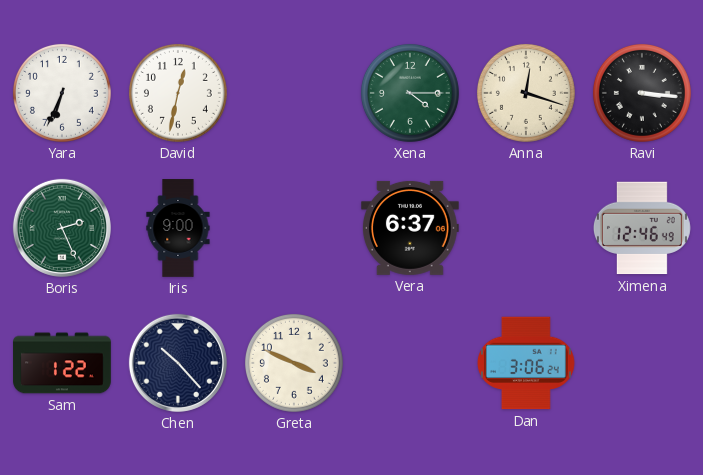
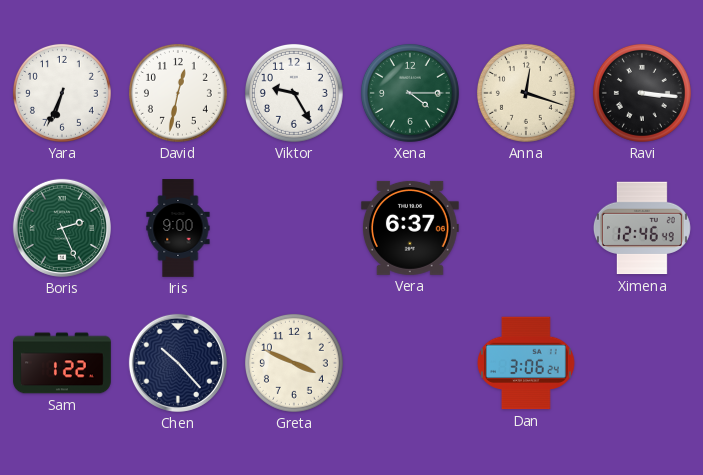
Viktor: none -> 9:25 (294, 93)
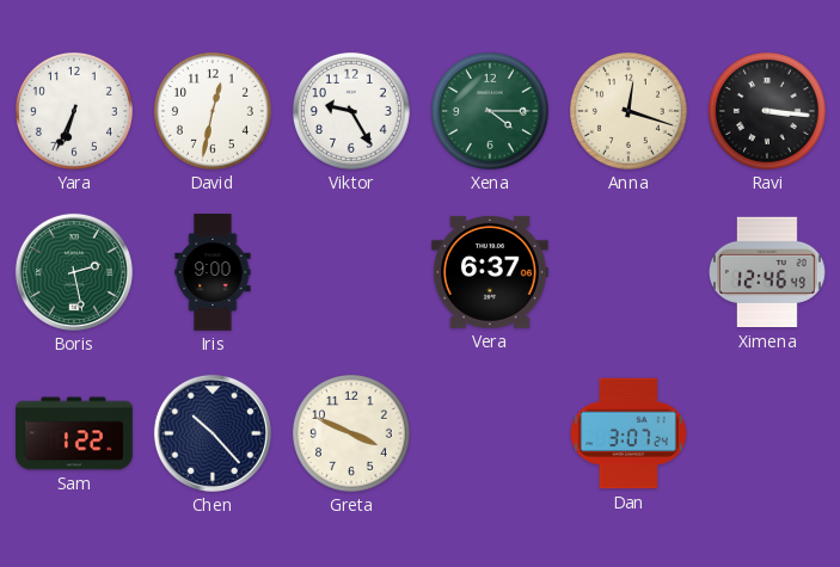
Boris: 2:26 -> 2:28 (74, 272)
Dan: 3:06 -> 3:07 (630, 433)
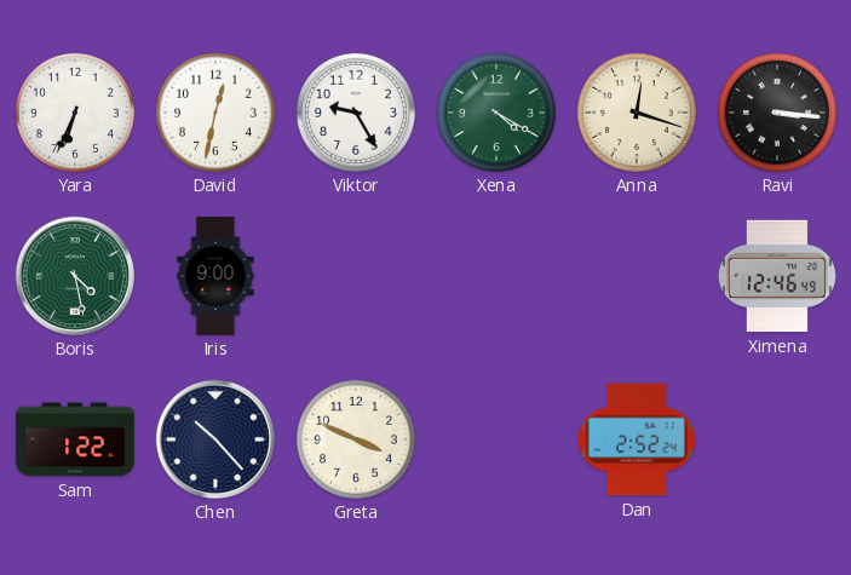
Xena: 4:15 -> 4:20 (496, 113)
Boris: 2:28 -> 4:28 (75, 276)
Vera: 6:37 -> none (490, 272)
Dan: 3:07 -> 2:52 (638, 439)
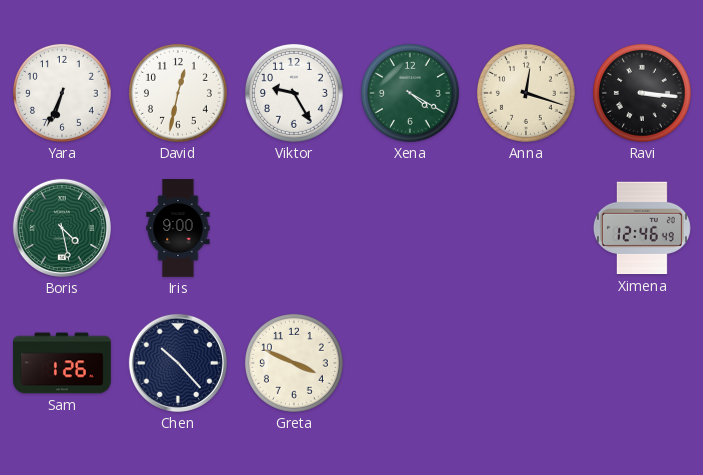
Sam: 1:22 -> 1:26 (62, 363)
Dan: 2:52 -> none (638, 439)
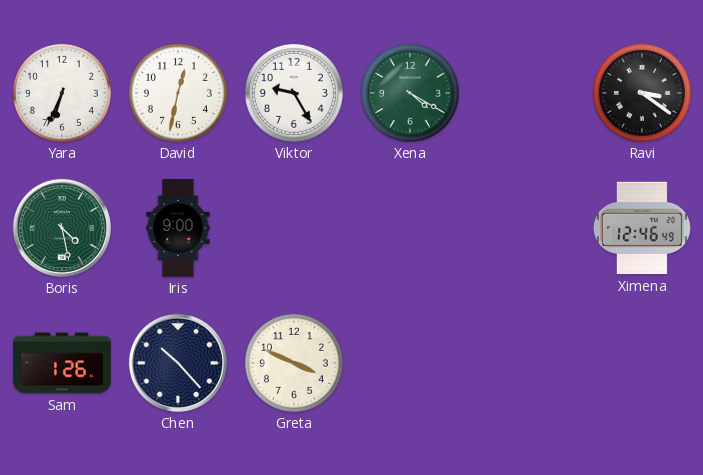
Anna: 12:18 -> none (526, 93)
Ravi: 3:16 -> 3:21 (642, 93)
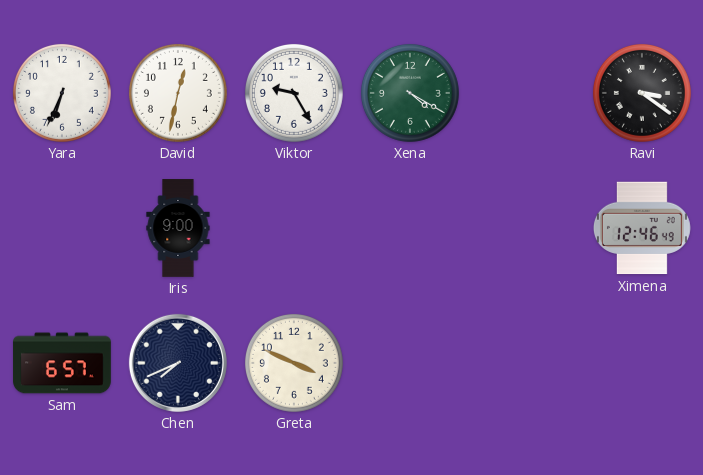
Boris: 4:28 -> none (62, 228)
Sam: 1:26 -> 6:57 (62, 363)
Chen: 10:23 -> 7:41 (178, 363)
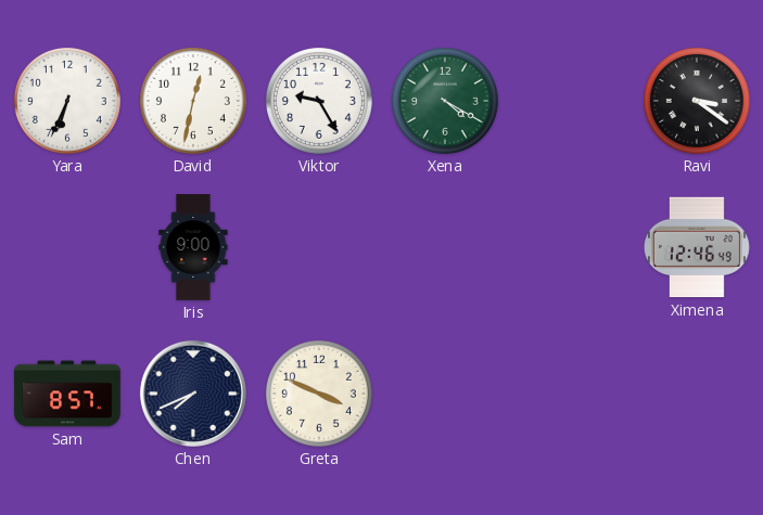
Sam: 6:57 -> 8:57 (67, 394)
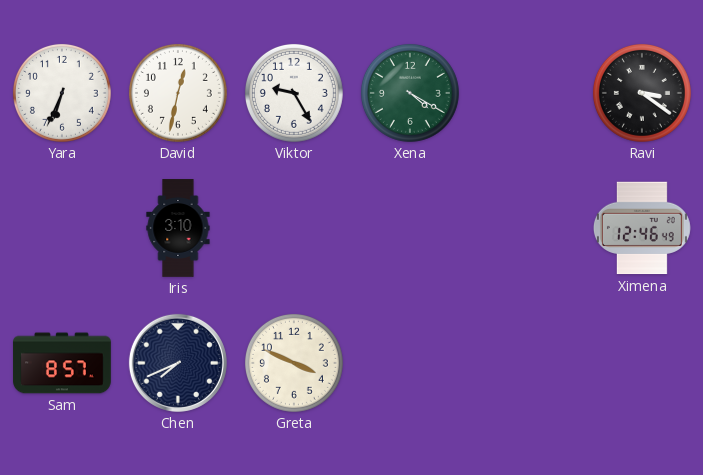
Iris: 9:00 -> 3:10 (178, 228)
